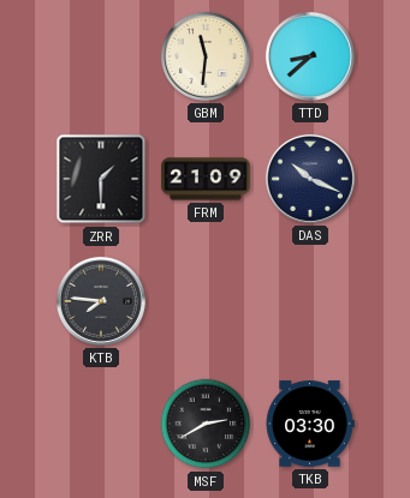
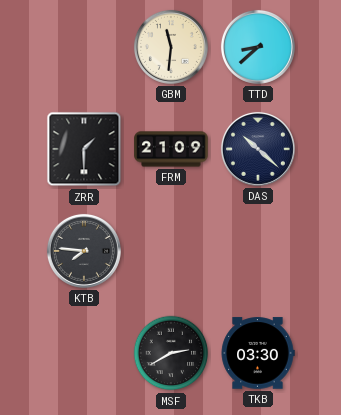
DAS: 10:19 -> 10:22 (258, 149)
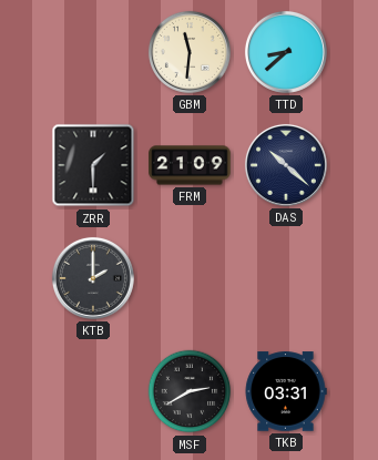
KTB: 7:46 -> 2:00 (93, 278)
TKB: 03:30 -> 03:31 (286, 391)
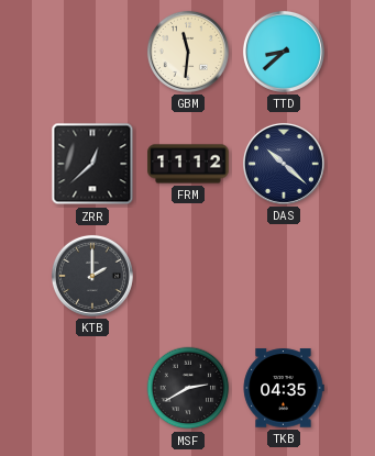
ZRR: 1:30 -> 12:38 (92, 164)
FRM: 21:09 -> 11:12 (188, 164)
TKB: 03:31 -> 04:35 (284, 388)
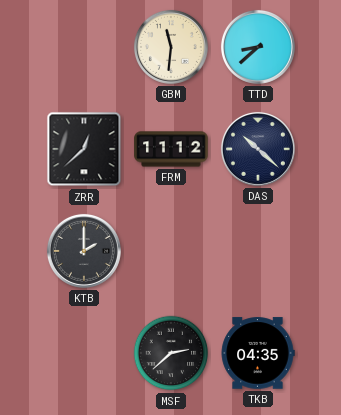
MSF: 2:40 -> 2:38 (171, 353)
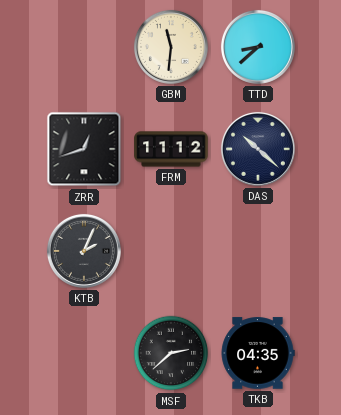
ZRR: 12:38 -> 12:42 (84, 149)
KTB: 2:00 -> 2:04 (84, 251)
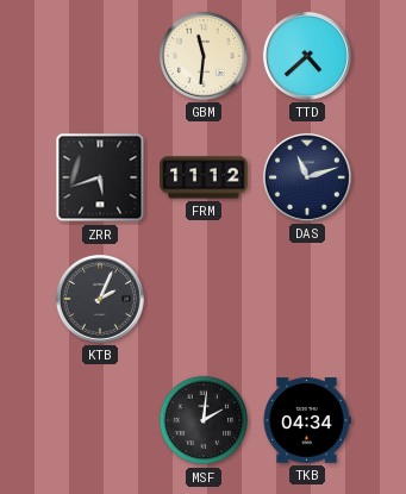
TTD: 8:38 -> 4:38 (307, 56)
ZRR: 12:42 -> 5:42 (100, 177)
DAS: 10:22 -> 11:12 (307, 177)
MSF: 2:38 -> 2:01 (204, 420)
TKB: 04:35 -> 04:34 (307, 420)
